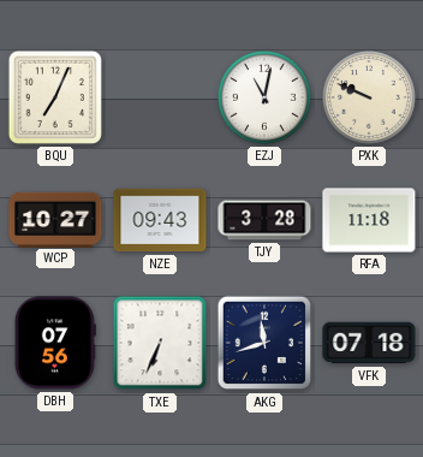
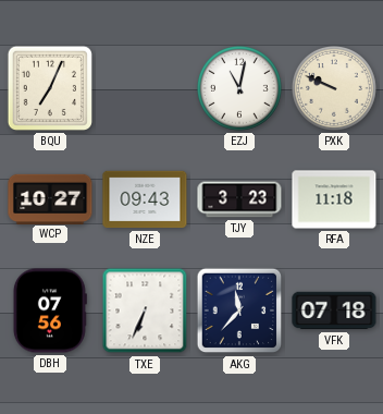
TJY: 3:28 -> 3:23 (239, 199)
AKG: 11:42 -> 11:37 (239, 310)
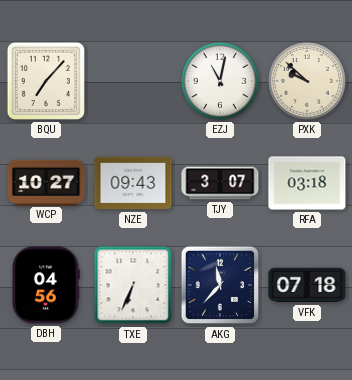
BQU: 7:04 -> 7:07 (46, 81)
PXK: 9:49 -> 9:52 (308, 82)
TJY: 3:23 -> 3:07 (220, 183)
RFA: 11:18 -> 03:18 (307, 183)
DBH: 07:56 -> 04:56 (45, 285)
